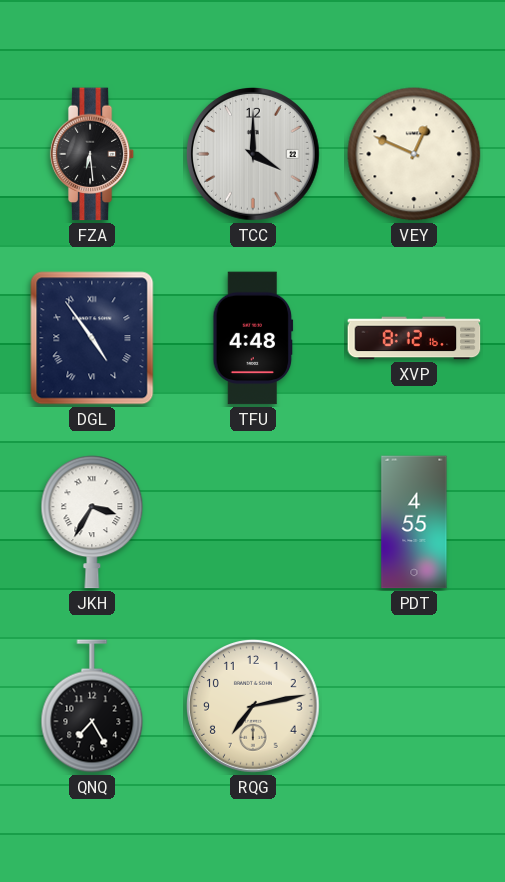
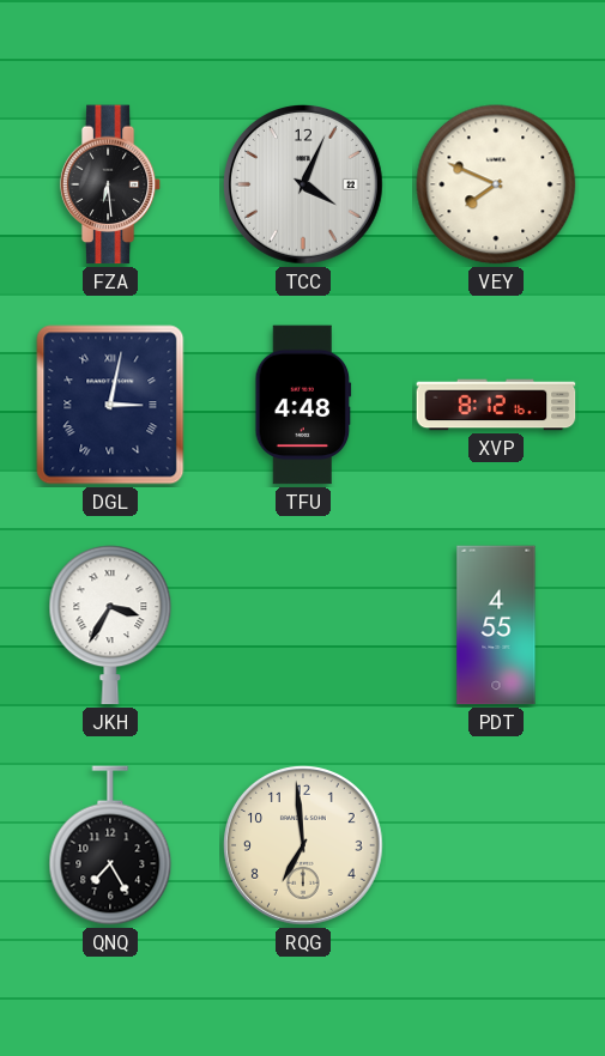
TCC: 4:00 -> 4:04 (304, 186)
VEY: 12:49 -> 7:49 (496, 184)
DGL: 4:54 -> 3:02 (110, 405)
RQG: 7:13 -> 6:59 (304, 846)
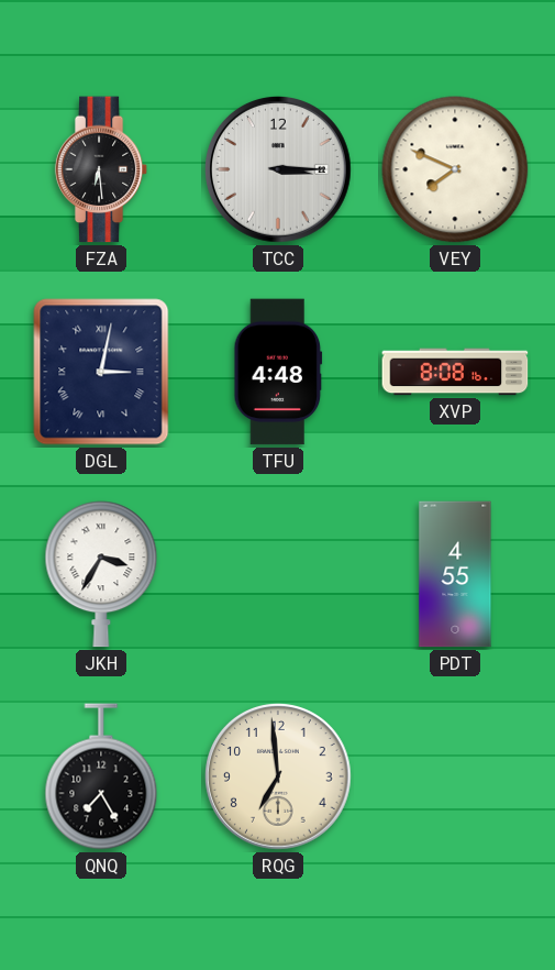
TCC: 4:04 -> 3:15 (279, 170)
XVP: 8:12 -> 8:08 (455, 372)
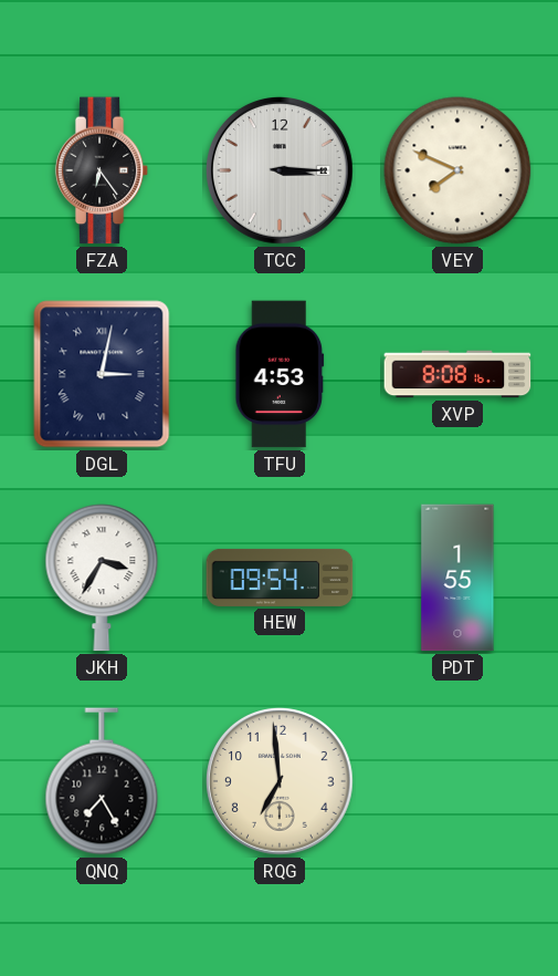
FZA: 6:29 -> 6:24 (102, 170)
TFU: 4:48 -> 4:53 (280, 374)
HEW: none -> 09:54 (280, 578)
PDT: 4:55 -> 1:55 (457, 578)
